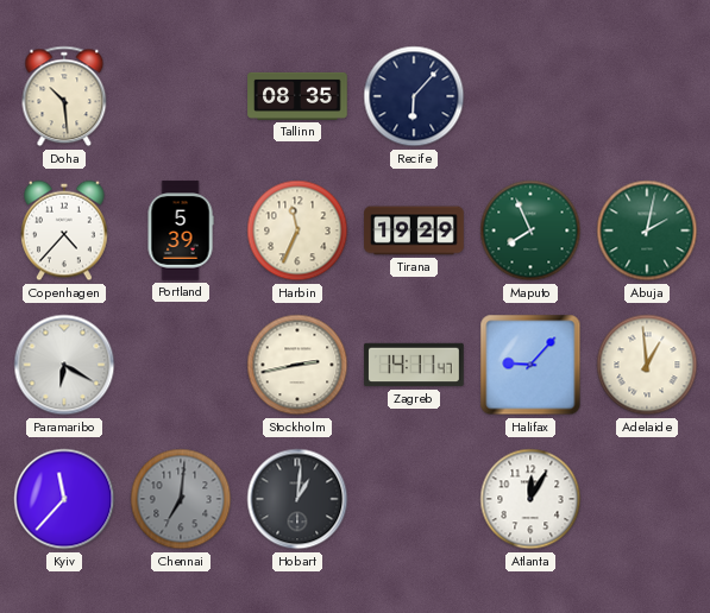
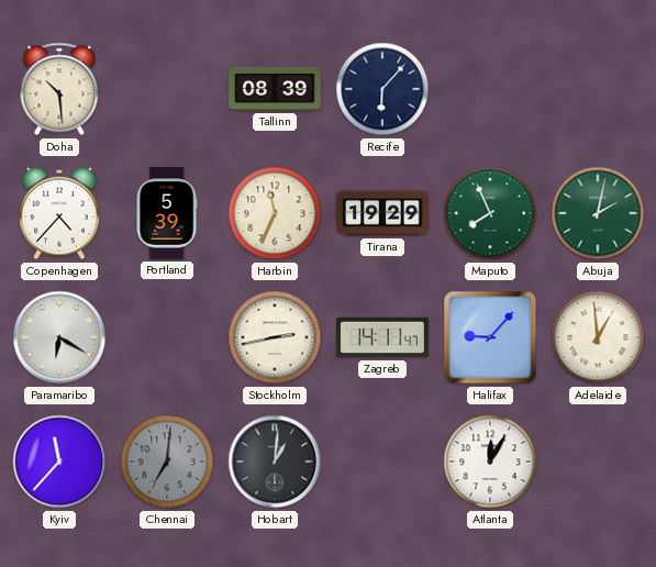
Tallinn: 08:35 -> 08:39 (275, 89)
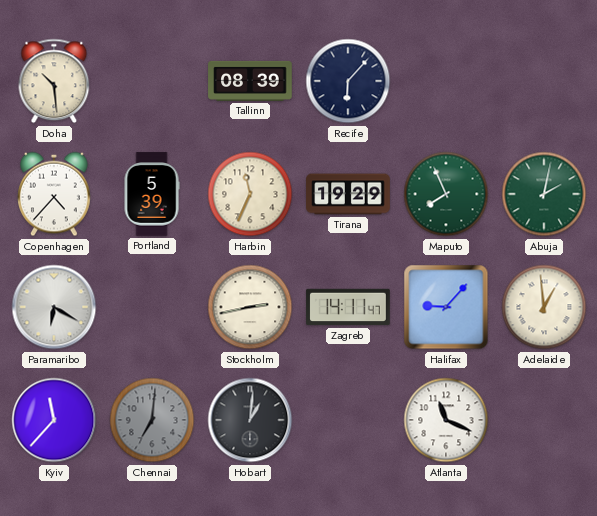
Atlanta: 12:05 -> 11:19 (446, 420)
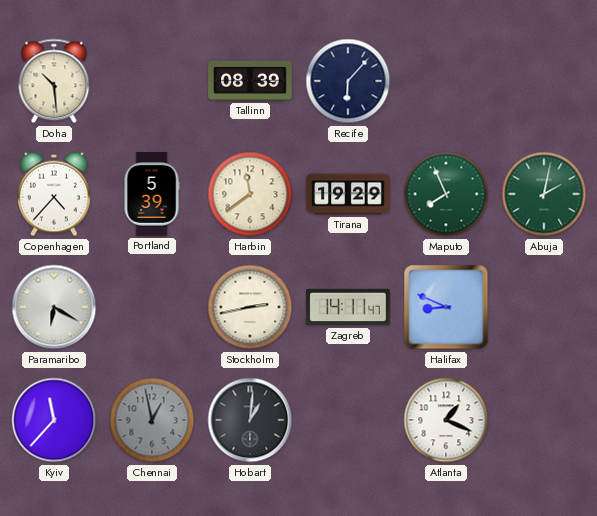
Harbin: 11:34 -> 11:39 (250, 194)
Halifax: 9:07 -> 8:49 (446, 307)
Adelaide: 12:59 -> none (544, 307)
Chennai: 7:01 -> 12:58 (152, 420)
Atlanta: 11:19 -> 1:19 (446, 420)
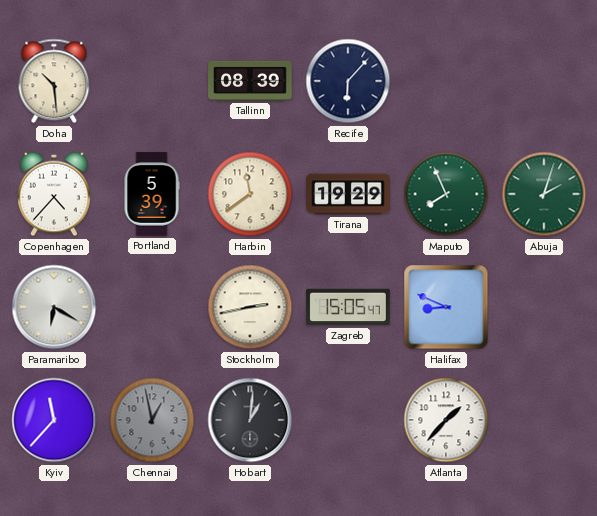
Abuja: 2:02 -> 2:03 (544, 194)
Zagreb: 14:11 -> 15:05 (348, 307)
Atlanta: 1:19 -> 1:37 (446, 420)
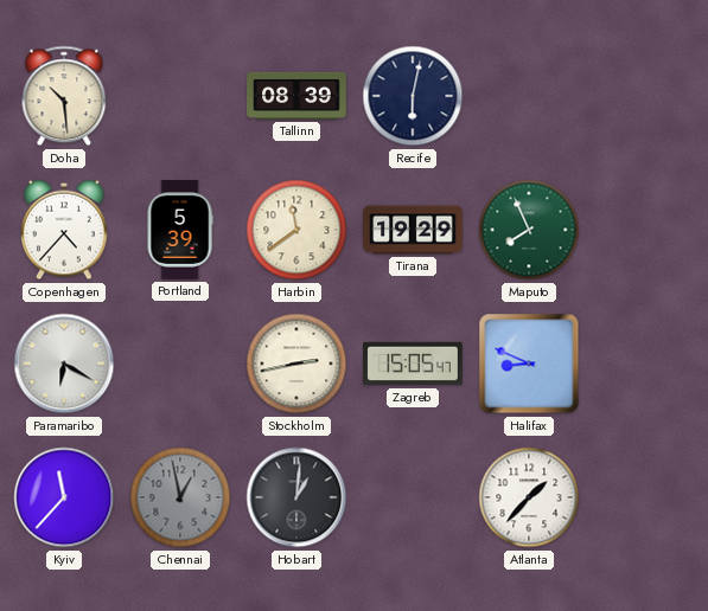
Recife: 6:07 -> 6:02 (413, 96)
Abuja: 2:03 -> none (544, 194)
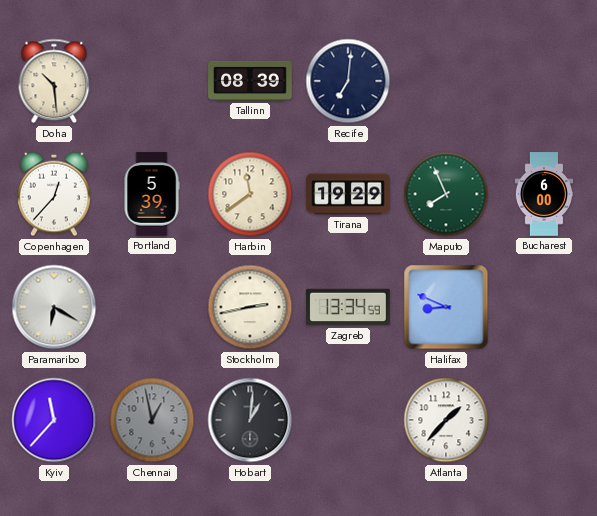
Recife: 6:02 -> 7:01 (348, 81)
Copenhagen: 4:37 -> 12:37 (55, 194)
Bucharest: none -> 6:00 (543, 194)
Zagreb: 15:05 -> 13:34 (348, 307)
